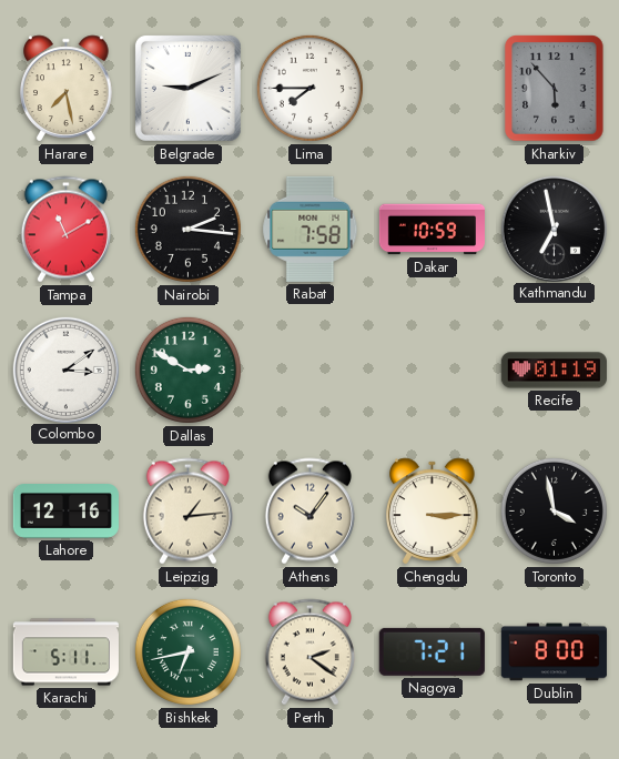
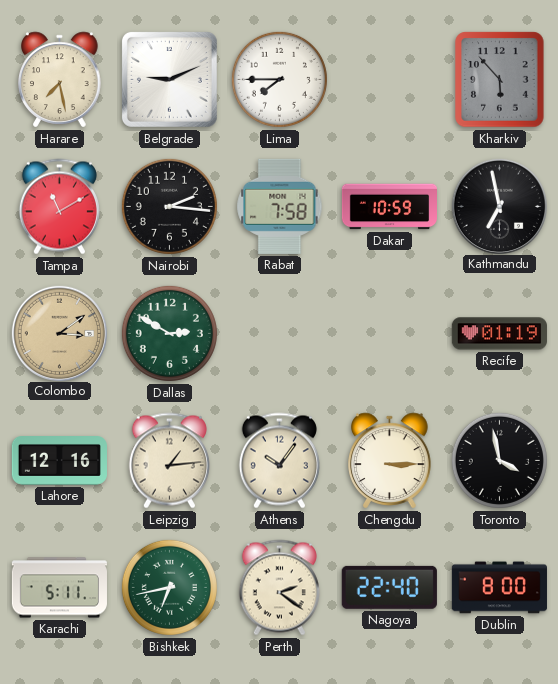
Colombo dial: white -> champagne (59, 333)
Nagoya: 7:21 -> 22:40 (389, 587)
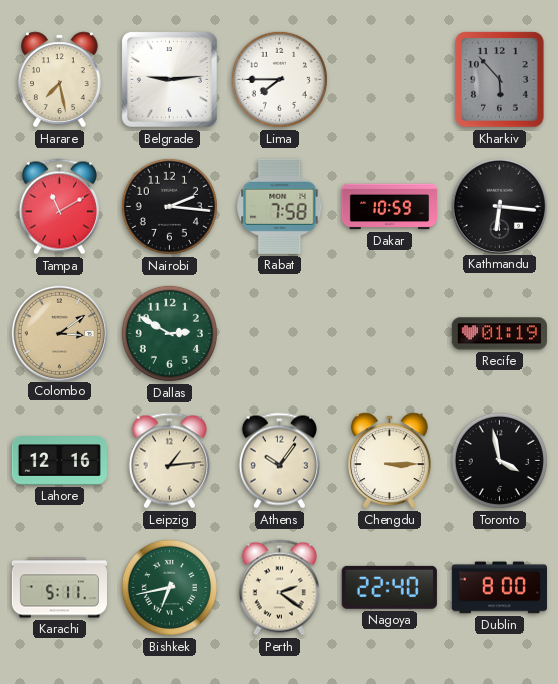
Belgrade: 9:11 -> 9:14 (169, 79)
Kathmandu: 6:58 -> 6:16 (499, 206)
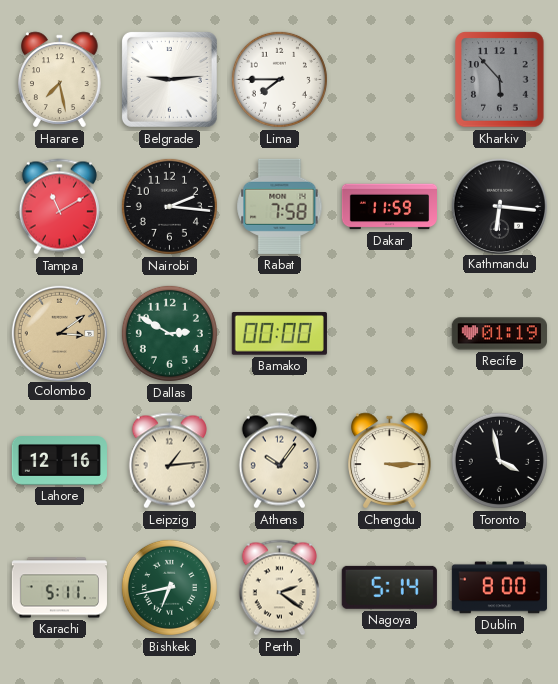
Dakar: 10:59 -> 11:59 (389, 207)
Bamako: none -> 00:00 (279, 334)
Nagoya: 22:40 -> 5:14 (389, 587)
